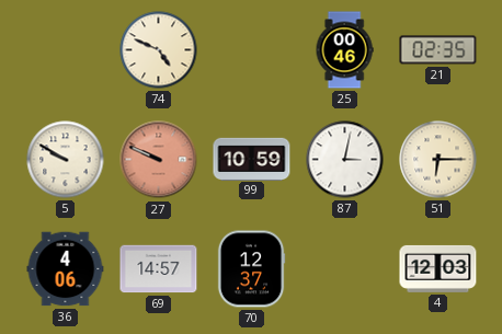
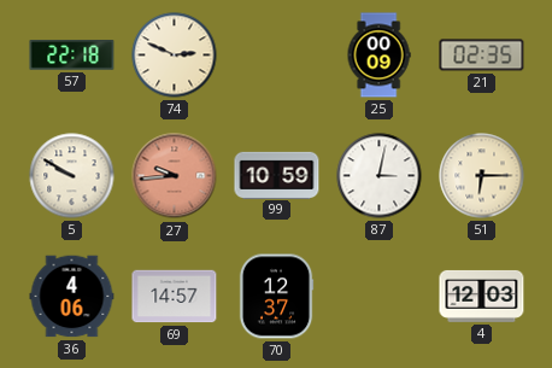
57: none -> 22:18 (72, 56)
74: 4:49 -> 2:49 (175, 56)
25: 00:46 -> 00:09 (378, 56)
27: 9:49 -> 9:44 (175, 176)
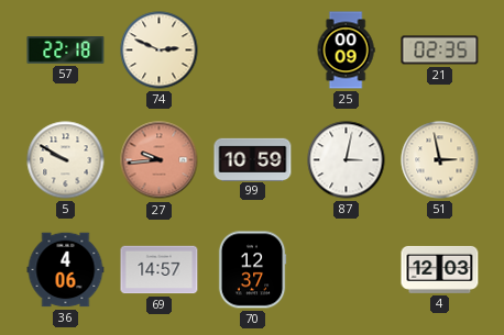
51: 6:15 -> 2:58 (440, 160)
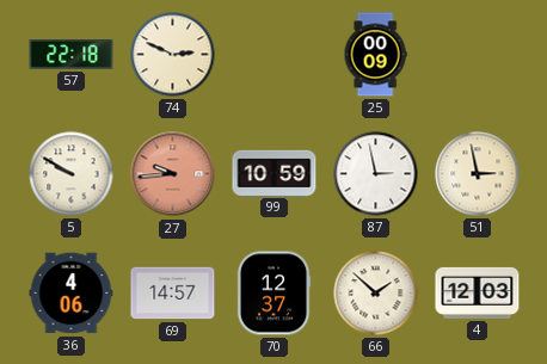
21: 02:35 -> none (440, 51)
87: 3:02 -> 2:58 (376, 174)
66: none -> 1:52 (376, 294)
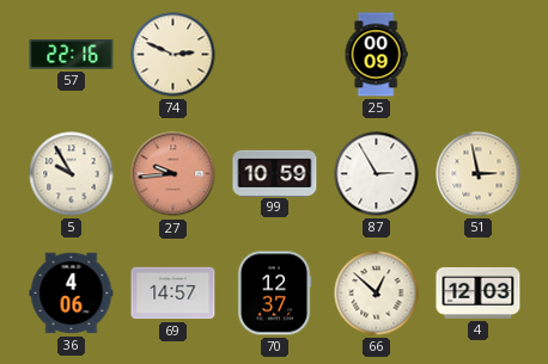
57: 22:18 -> 22:16 (72, 55)
5: 9:50 -> 9:55 (72, 174)
87: 2:58 -> 2:55 (377, 174)
66: 1:52 -> 12:52 (377, 294)
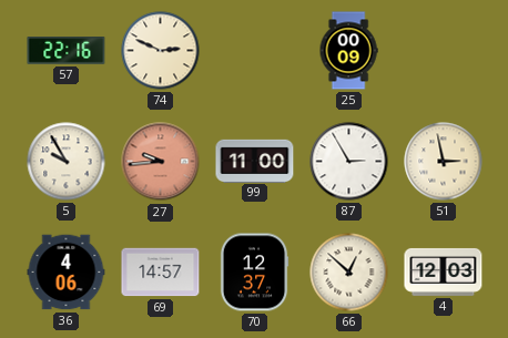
99: 10:59 -> 11:00 (255, 161)
